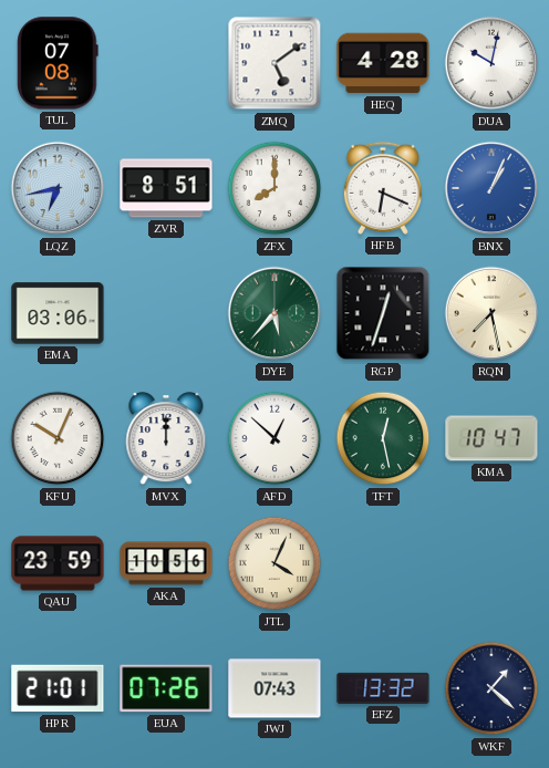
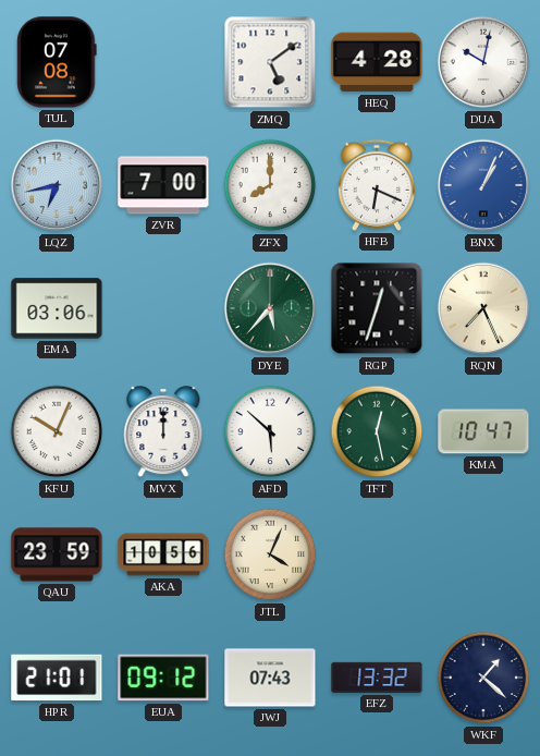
ZVR: 8:51 -> 7:00 (163, 185)
RQN: 7:28 -> 7:26 (483, 308)
AFD: 12:52 -> 5:52 (270, 431)
EUA: 07:26 -> 09:12 (163, 678)
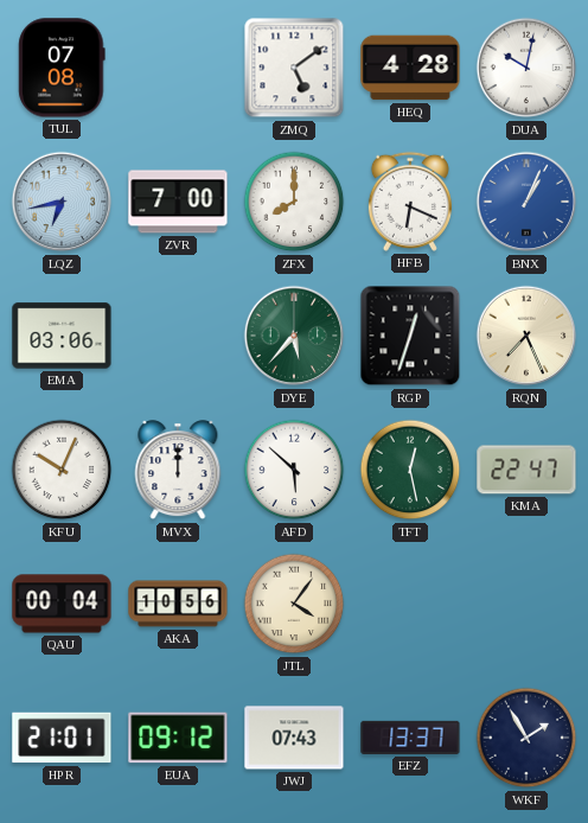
KMA: 10:47 -> 22:47 (526, 470)
QAU: 23:59 -> 00:04 (62, 604)
JTL: 4:04 -> 4:06 (294, 604)
EFZ: 13:32 -> 13:37 (410, 738)
WKF: 1:22 -> 1:55 (526, 738)
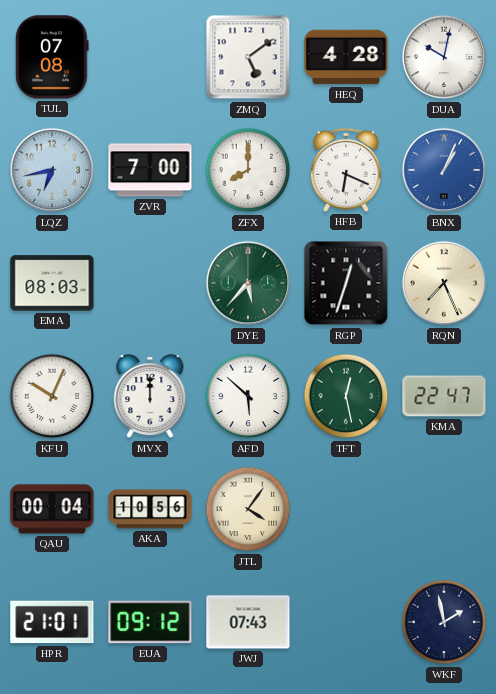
EMA: 03:06 -> 08:03 (52, 283)
EFZ: 13:37 -> none (410, 738)
WKF: 1:55 -> 1:58 (444, 622)
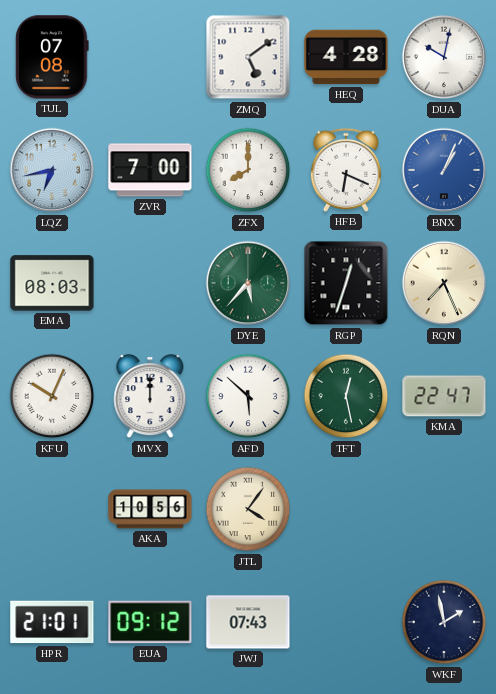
QAU: 00:04 -> none (52, 509)
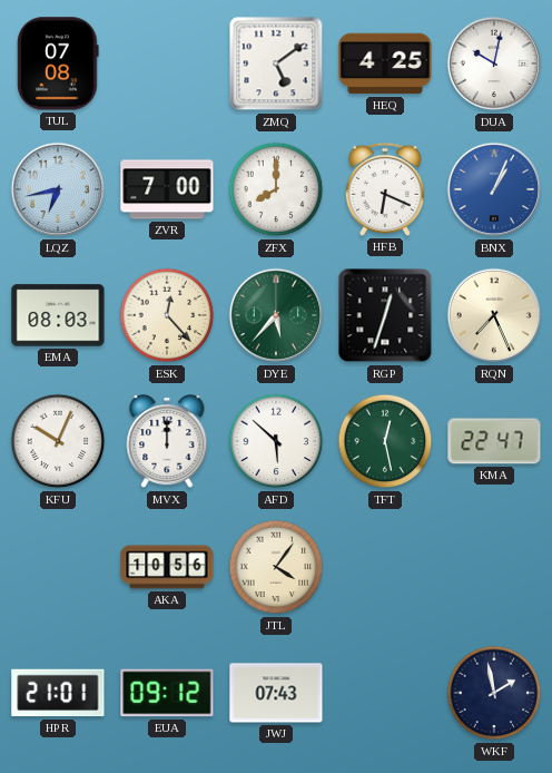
HEQ: 4:28 -> 4:25 (385, 63)
ESK: none -> 12:23 (167, 315)
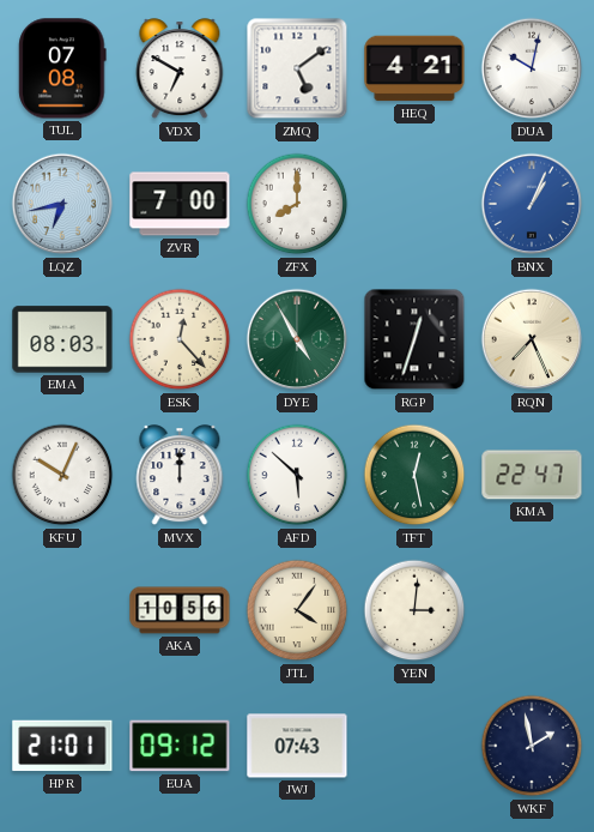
VDX: none -> 6:50 (180, 70)
HEQ: 4:25 -> 4:21 (414, 68)
HFB: 6:19 -> none (385, 189)
DYE: 5:37 -> 4:55 (297, 339)
YEN: none -> 3:01 (414, 610)
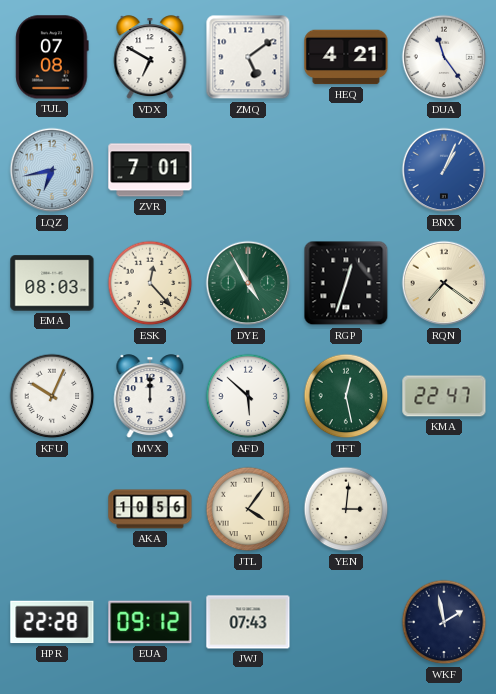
DUA: 10:02 -> 11:24 (444, 57)
ZVR: 7:00 -> 7:01 (150, 170)
ZFX: 8:00 -> none (297, 204)
RQN: 7:26 -> 7:21 (444, 283)
HPR: 21:01 -> 22:28 (52, 622)
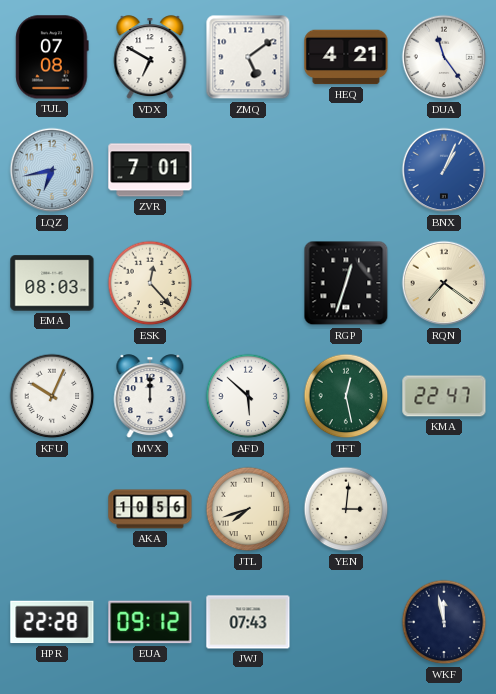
DYE: 4:55 -> none (248, 283)
JTL: 4:06 -> 7:42 (248, 509)
WKF: 1:58 -> 11:58 (444, 622)
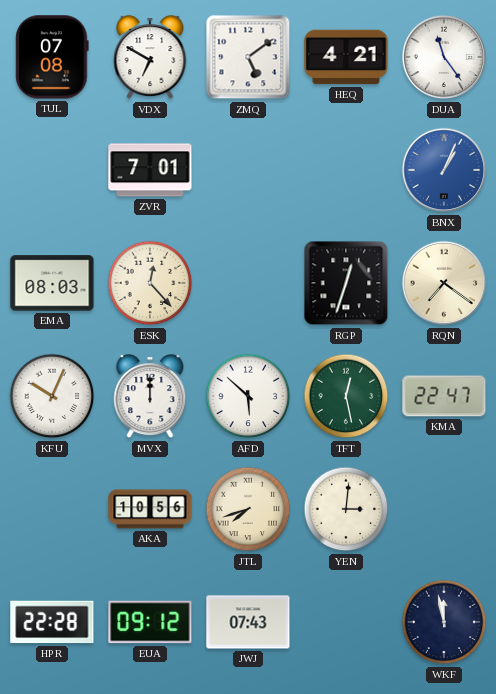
LQZ: 6:43 -> none (52, 170)
